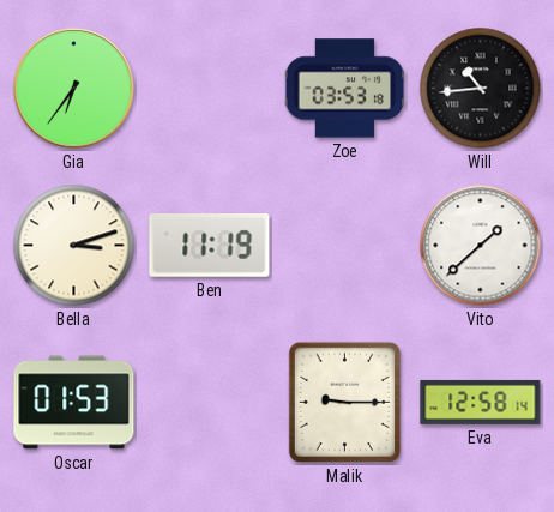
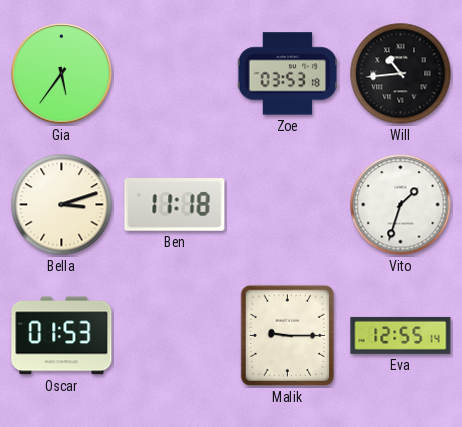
Gia: 6:36 -> 5:36 (62, 74)
Ben: 11:19 -> 11:18 (175, 205)
Vito: 1:38 -> 1:33 (401, 205)
Eva: 12:58 -> 12:55 (401, 335)
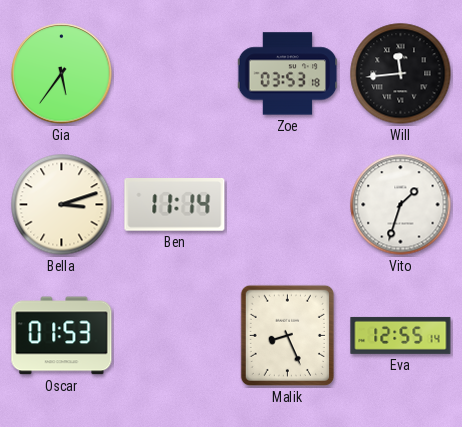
Will: 10:44 -> 11:44 (401, 74)
Ben: 11:18 -> 11:14 (175, 205)
Malik: 9:15 -> 8:26 (287, 335)
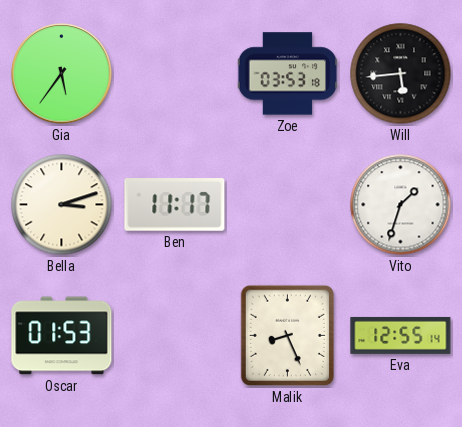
Will: 11:44 -> 5:44 (401, 74)
Ben: 11:14 -> 11:17 (175, 205)
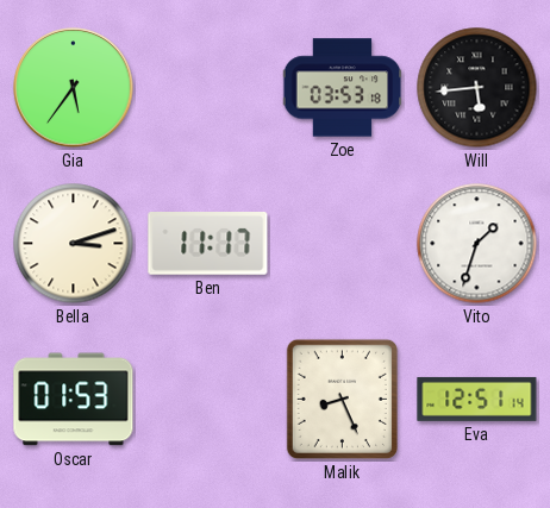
Eva: 12:55 -> 12:51 (477, 399)
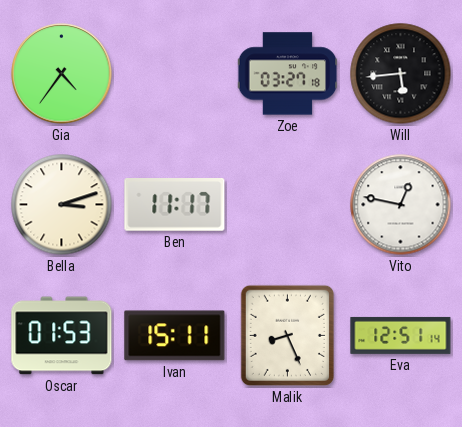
Gia: 5:36 -> 4:36 (62, 74)
Zoe: 03:53 -> 03:27 (288, 74)
Vito: 1:33 -> 12:47 (401, 205)
Ivan: none -> 15:11 (175, 336)
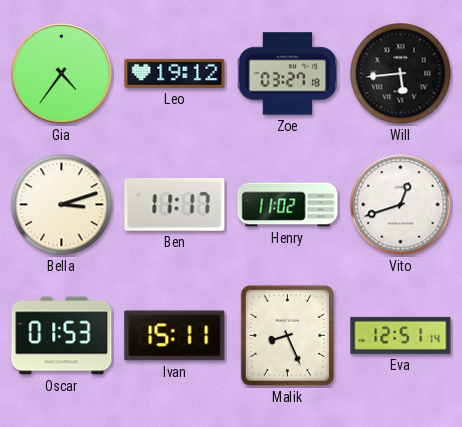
Leo: none -> 19:12 (175, 73)
Henry: none -> 11:02 (288, 205)
Vito: 12:47 -> 12:42 (401, 205)
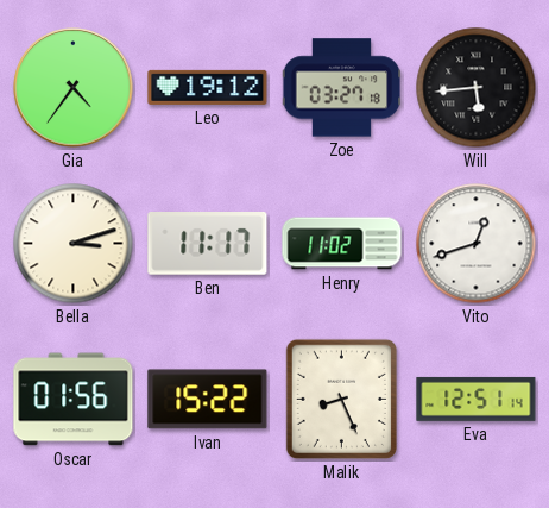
Oscar: 01:53 -> 01:56 (74, 400)
Ivan: 15:11 -> 15:22 (208, 400)
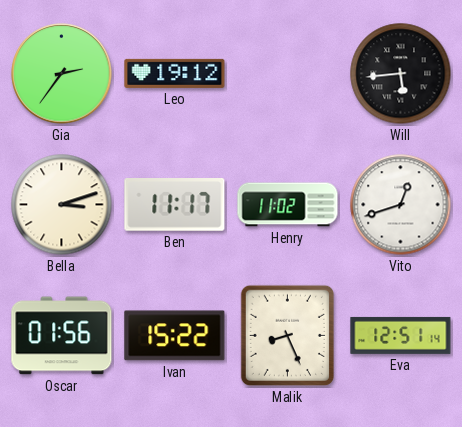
Gia: 4:36 -> 2:36 (62, 74)
Zoe: 03:27 -> none (342, 88)
